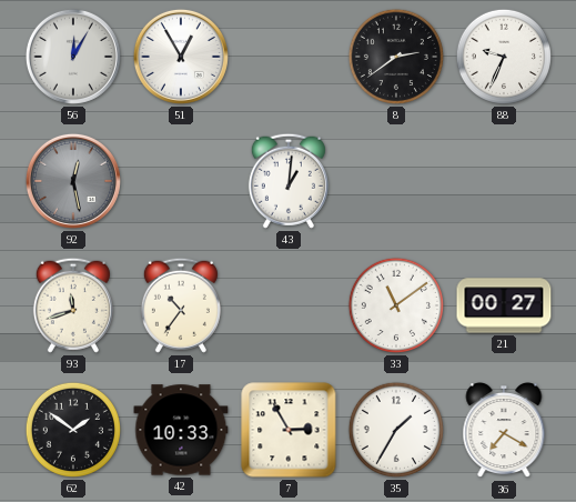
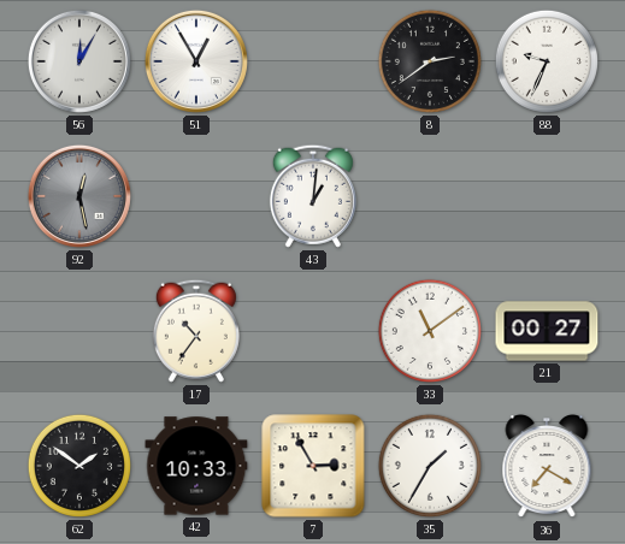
93: 11:42 -> none (73, 305)
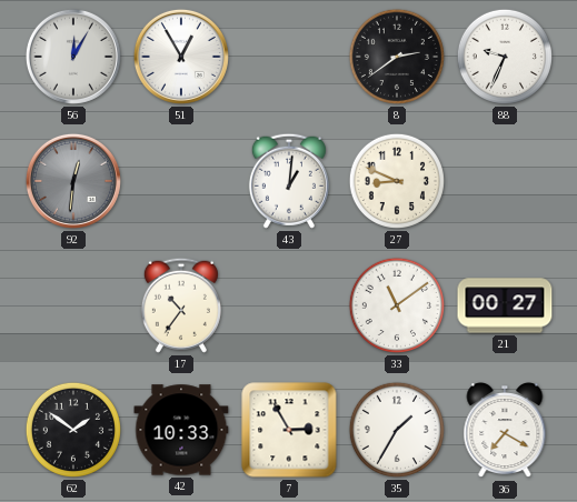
92: 12:28 -> 12:31 (73, 181)
27: none -> 8:49 (397, 181)
